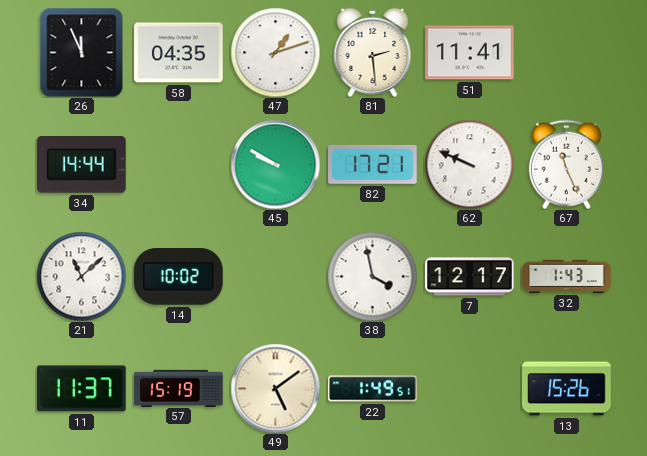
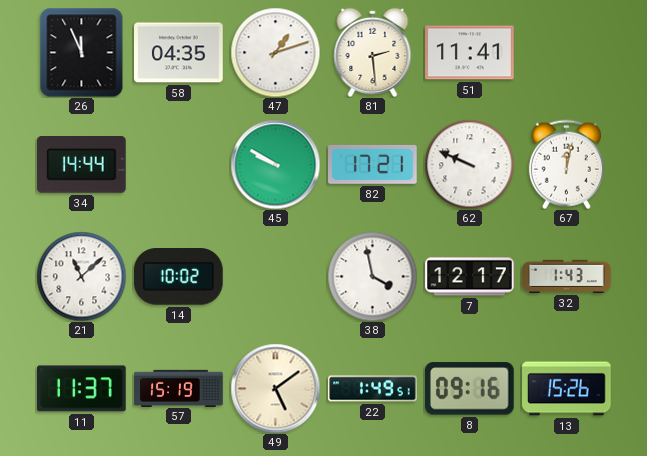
67: 11:26 -> 12:02 (566, 164)
8: none -> 09:16 (469, 389)
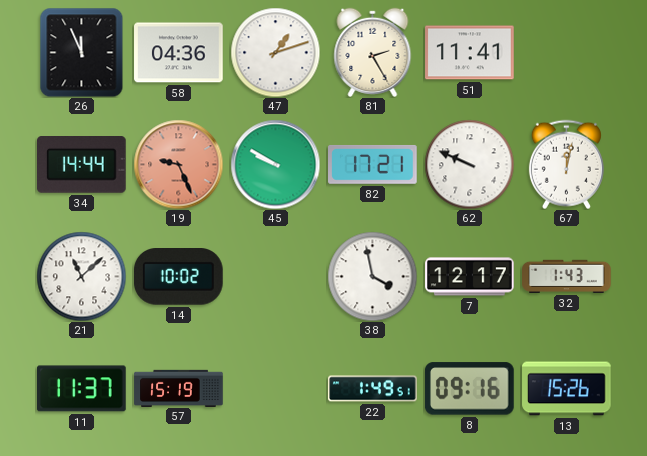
58: 04:35 -> 04:36 (179, 53)
81: 2:29 -> 2:25 (373, 52)
19: none -> 9:26 (178, 164)
49: 5:09 -> none (275, 388)
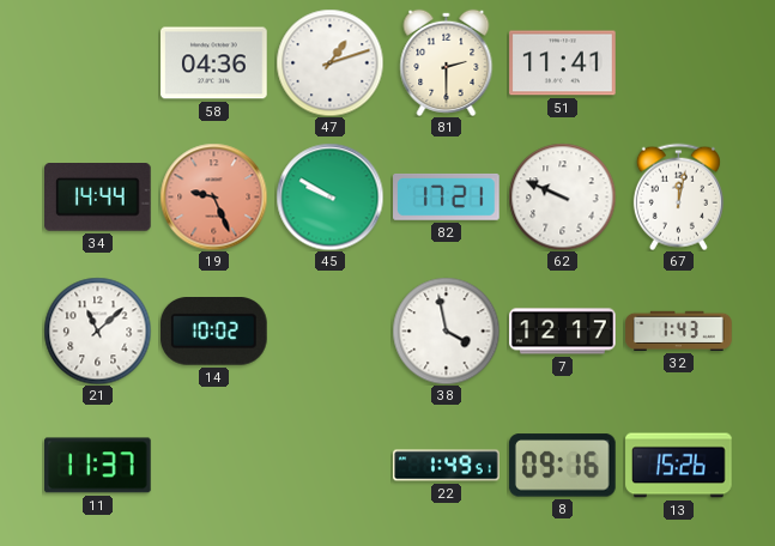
26: 11:56 -> none (82, 52)
81: 2:25 -> 2:30 (447, 62)
57: 15:19 -> none (179, 388)
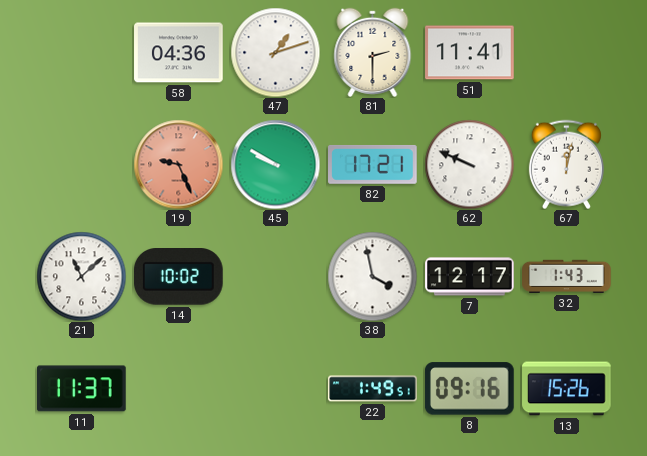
34: 14:44 -> none (98, 198)
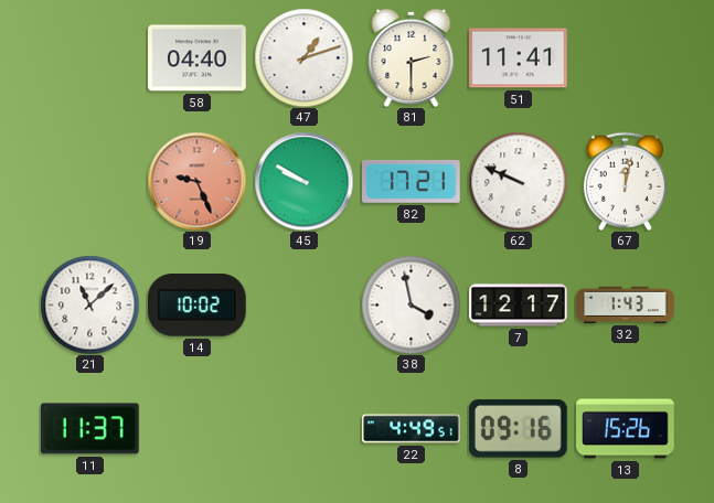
58: 04:36 -> 04:40 (198, 58)
22: 1:49 -> 4:49 (412, 429)
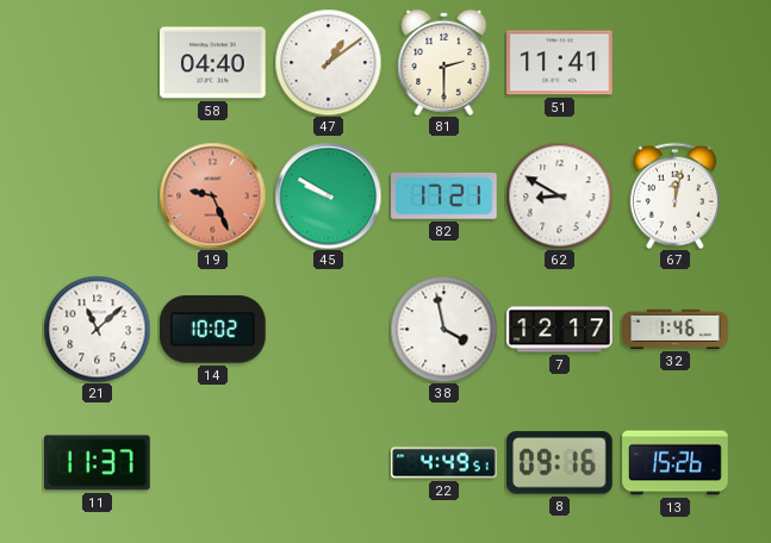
47: 1:12 -> 1:09 (328, 62)
62: 9:49 -> 8:50 (559, 195)
32: 1:43 -> 1:46 (676, 329)
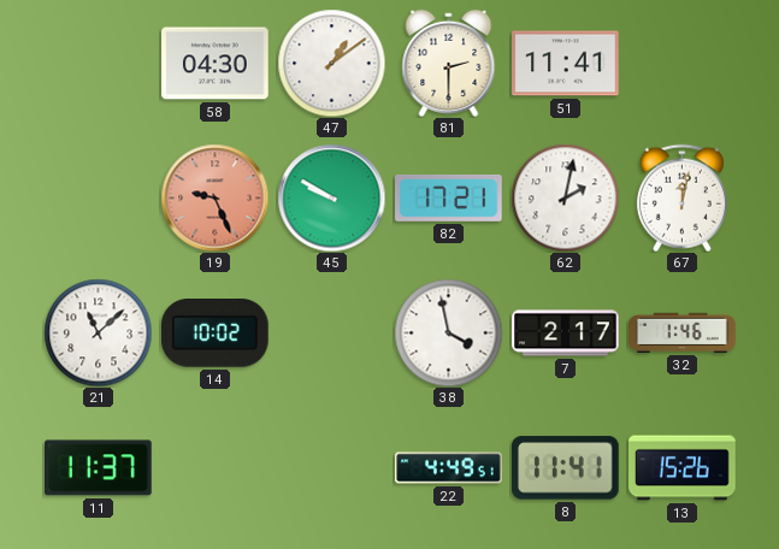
58: 04:40 -> 04:30 (216, 64)
62: 8:50 -> 2:02 (565, 197)
7: 12:17 -> 2:17 (566, 333)
8: 09:16 -> 11:41 (565, 468)
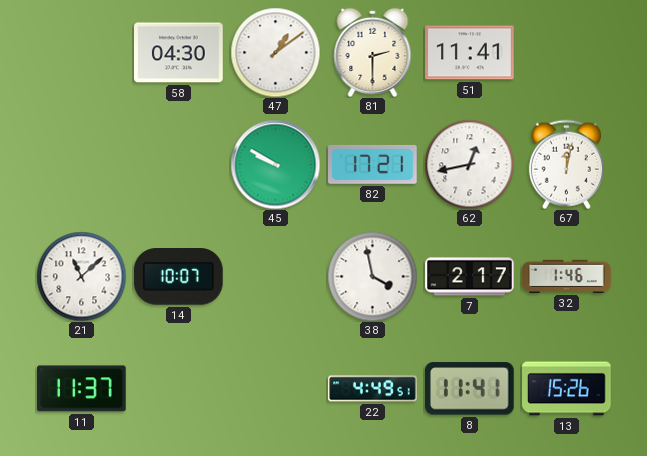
19: 9:26 -> none (214, 197)
62: 2:02 -> 12:43 (469, 164)
14: 10:02 -> 10:07 (179, 277)
